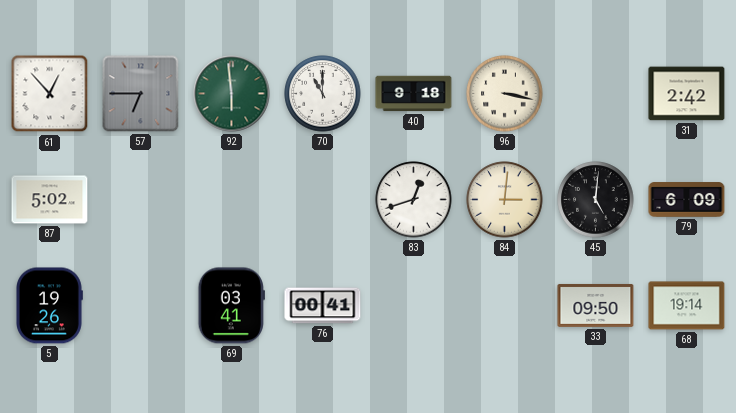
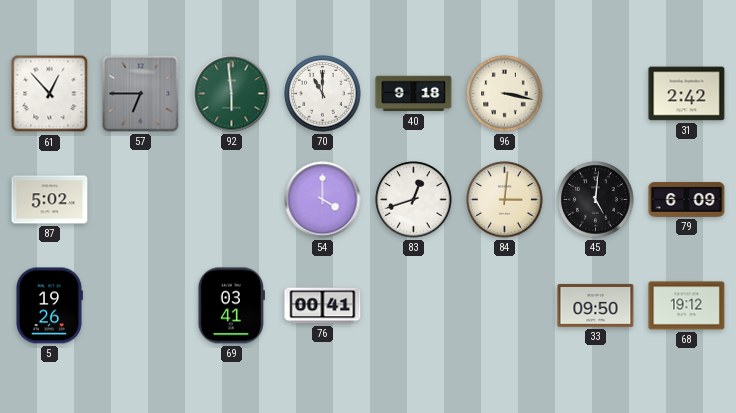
54: none -> 4:00 (323, 200)
68: 19:14 -> 19:12 (687, 306)
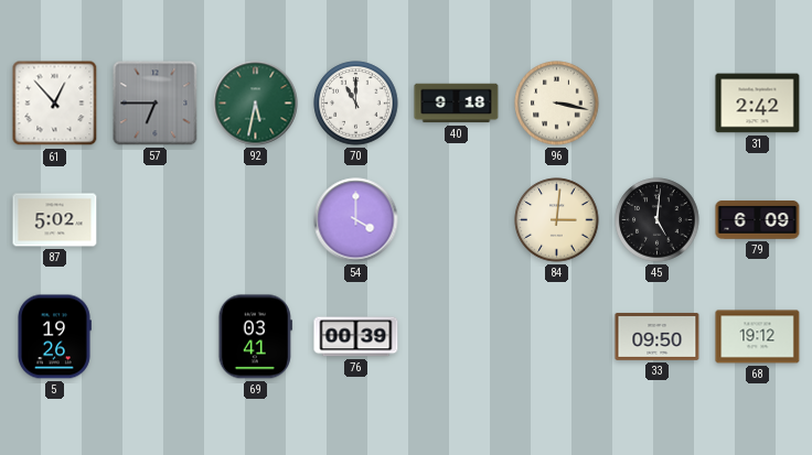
92: 5:59 -> 5:32 (256, 104)
83: 12:42 -> none (414, 200)
76: 00:41 -> 00:39 (356, 337)
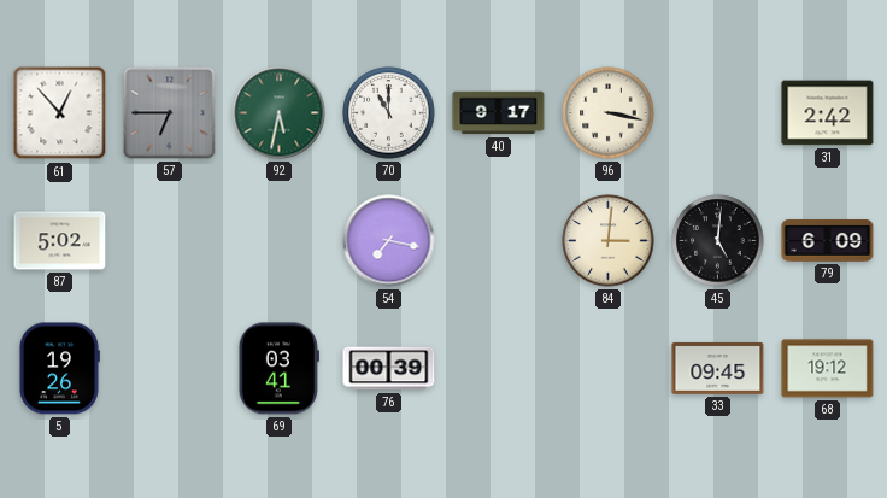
40: 9:18 -> 9:17 (499, 113)
54: 4:00 -> 7:17 (389, 241)
33: 09:50 -> 09:45 (718, 368)
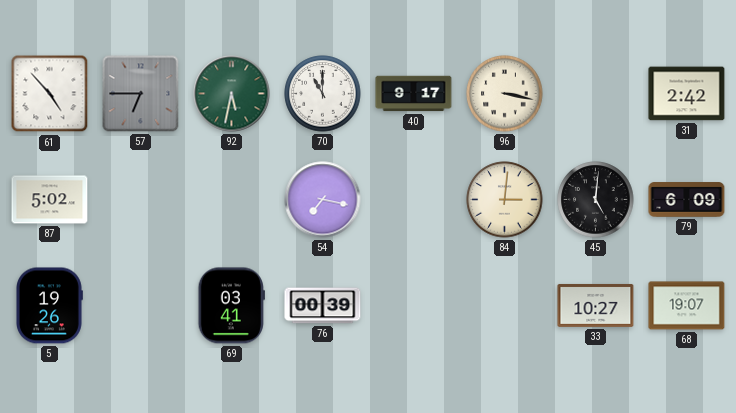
61: 12:53 -> 4:53 (50, 94)
33: 09:45 -> 10:27 (596, 305)
68: 19:12 -> 19:07 (687, 306)
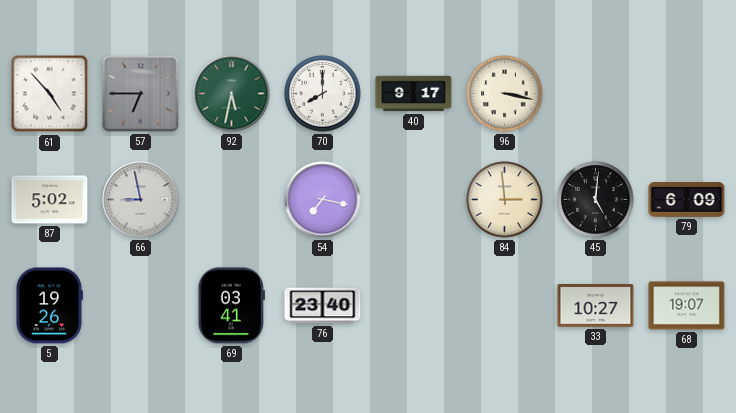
70: 11:00 -> 8:00 (323, 94)
31: 2:42 -> none (687, 94)
66: none -> 8:58 (141, 200)
84: 3:01 -> 2:59 (505, 200)
76: 00:39 -> 23:40 (323, 306)
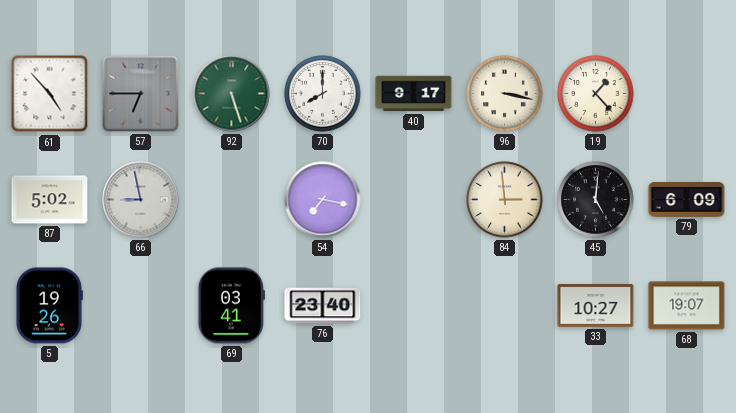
92: 5:32 -> 5:27 (232, 94)
19: none -> 1:23 (596, 94)
